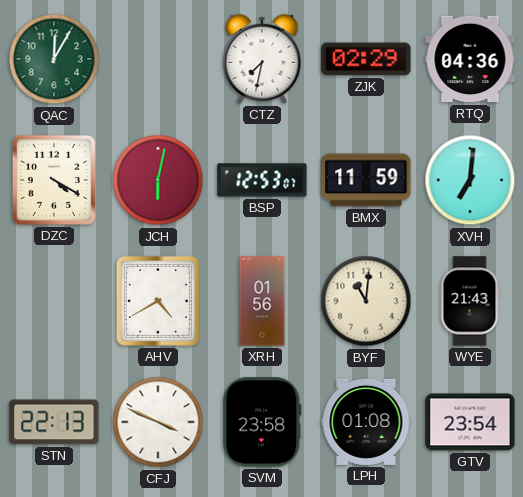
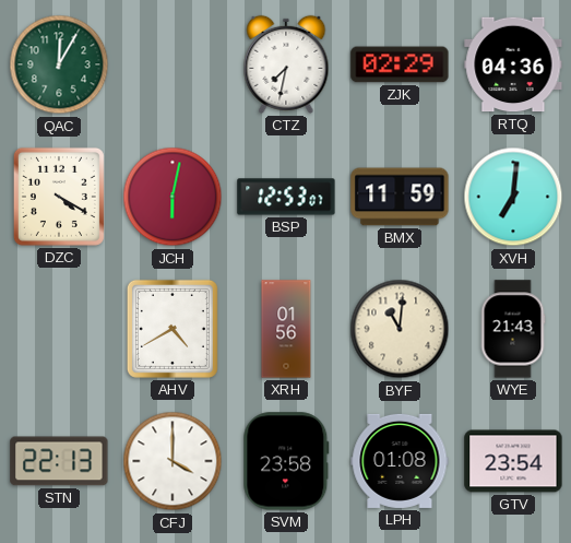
CFJ: 3:49 -> 4:00 (173, 461)
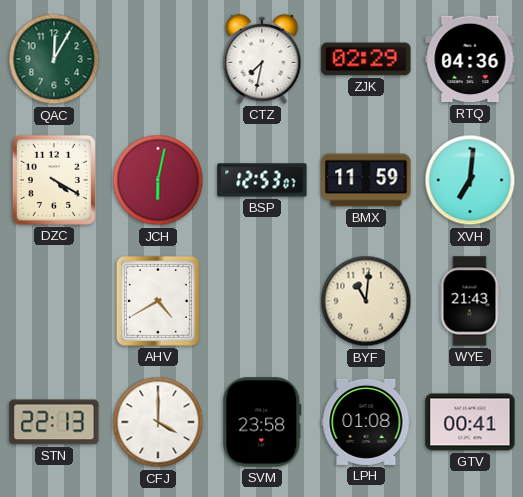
XRH: 01:56 -> none (286, 329)
GTV: 23:54 -> 00:41 (470, 422)
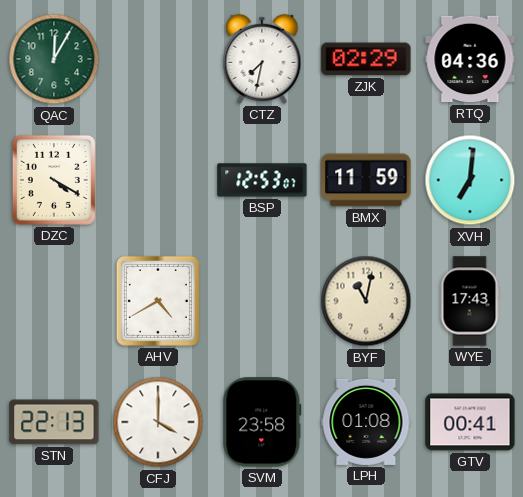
JCH: 6:02 -> none (158, 180)
BYF: 11:01 -> 11:02 (366, 301)
WYE: 21:43 -> 17:43 (470, 301)
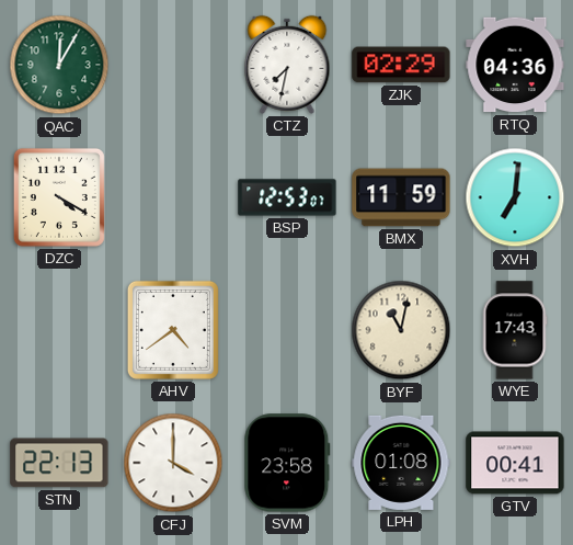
AHV: 4:40 -> 4:39 (173, 330)
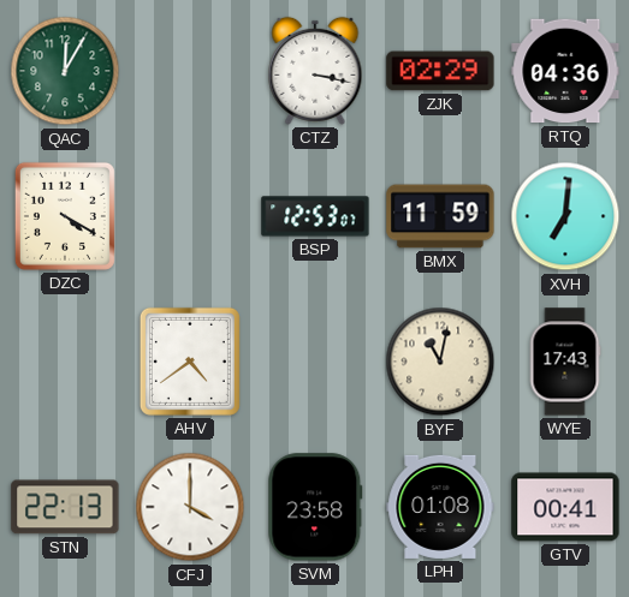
CTZ: 7:32 -> 3:17 (315, 71)
